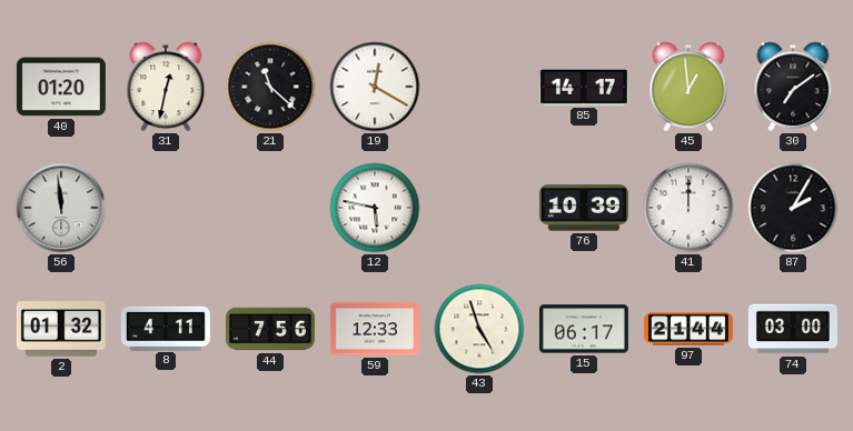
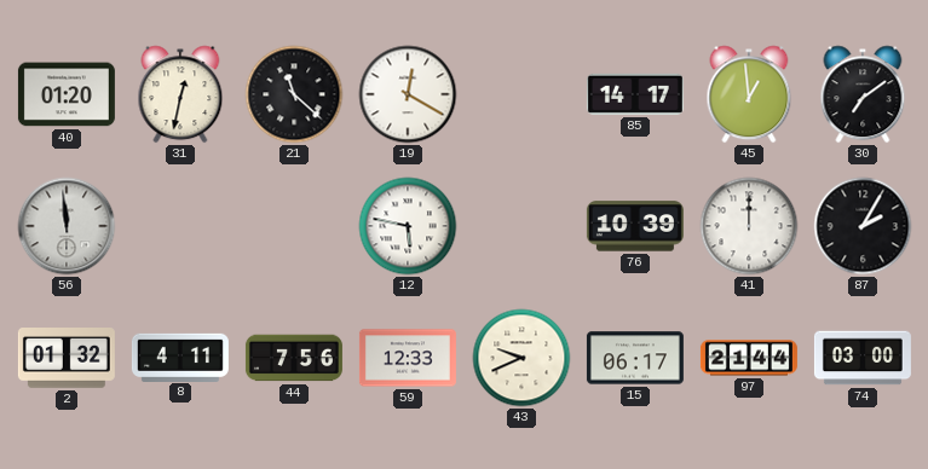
43: 4:57 -> 9:41 (521, 358)
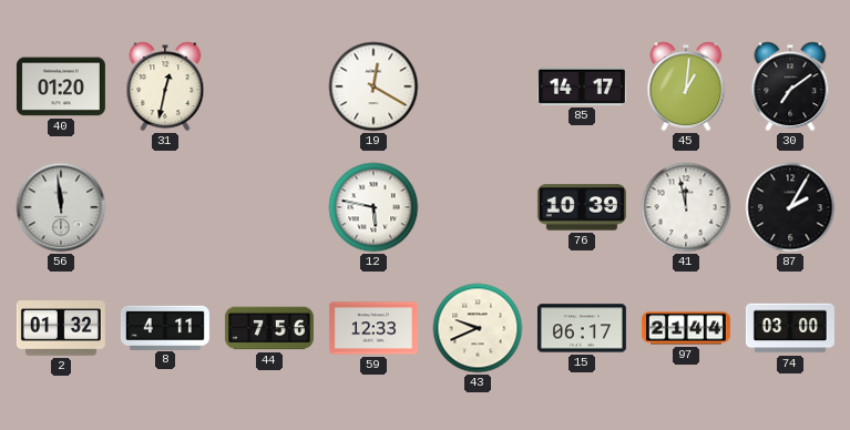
21: 11:22 -> none (294, 94)
45: 12:59 -> 1:01 (686, 86)
41: 12:00 -> 11:58 (686, 207)
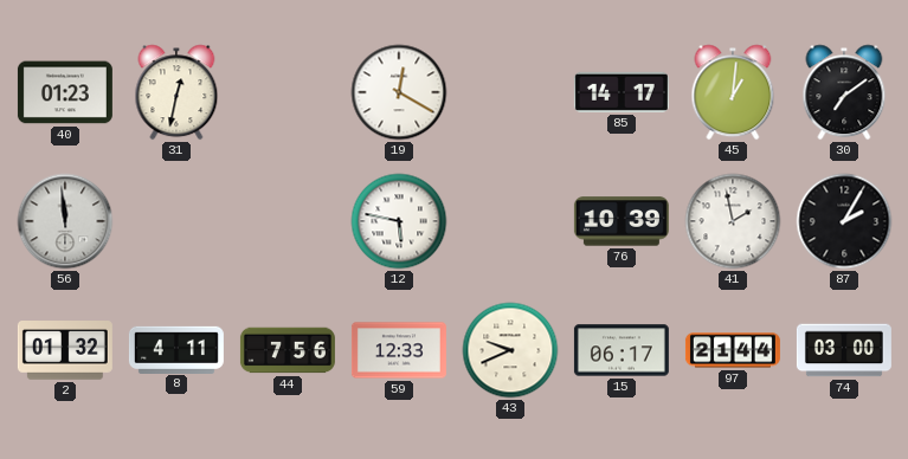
40: 01:20 -> 01:23 (65, 92)
41: 11:58 -> 1:58 (733, 221)
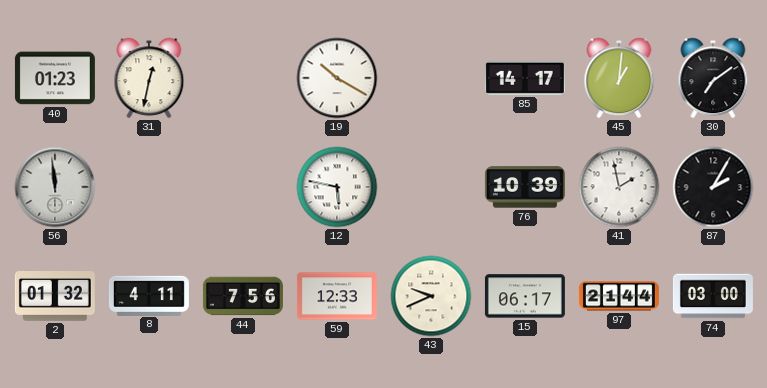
19: 12:20 -> 10:20 (337, 78)
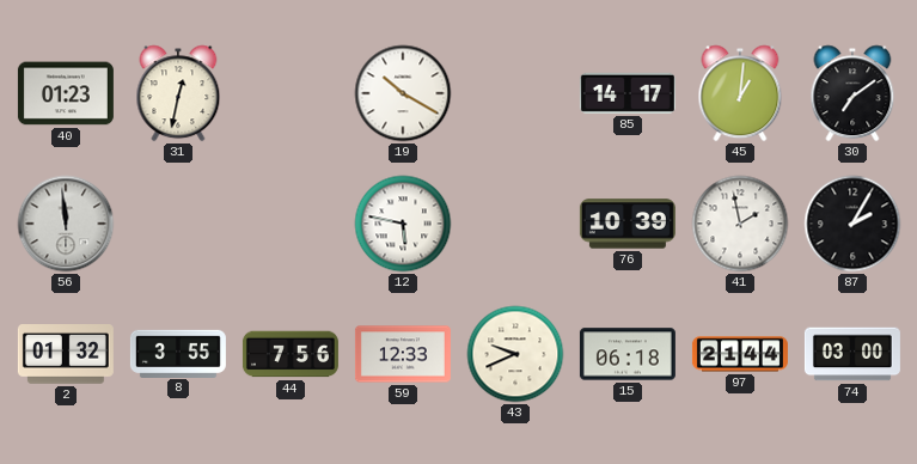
8: 4:11 -> 3:55 (178, 353)
15: 06:17 -> 06:18 (628, 354)
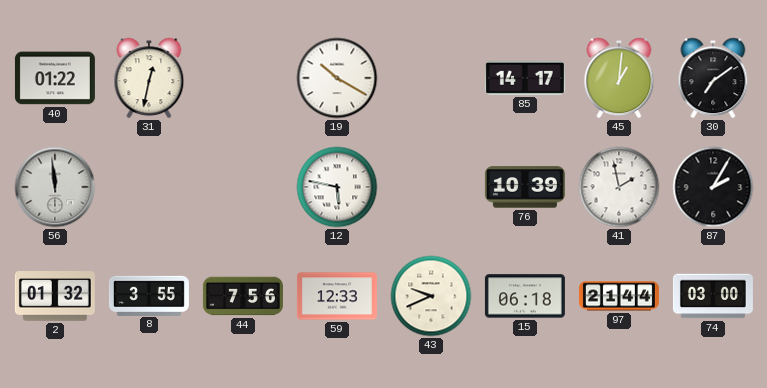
40: 01:23 -> 01:22 (55, 78)
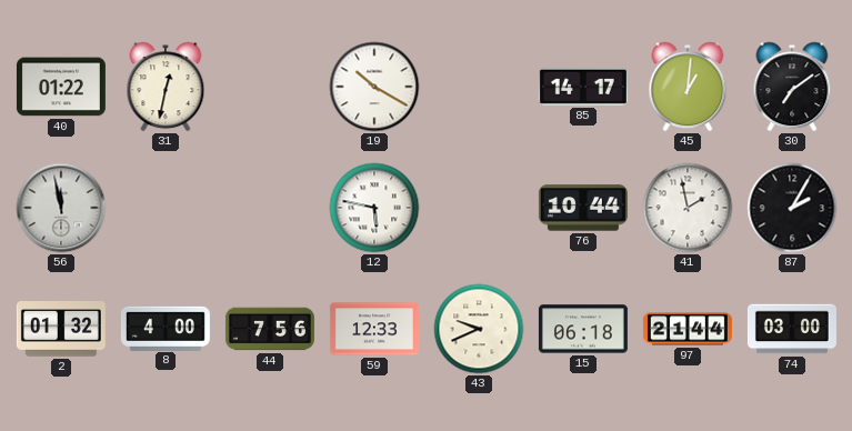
56: 11:59 -> 11:58 (61, 208)
76: 10:39 -> 10:44 (583, 208)
8: 3:55 -> 4:00 (166, 328)
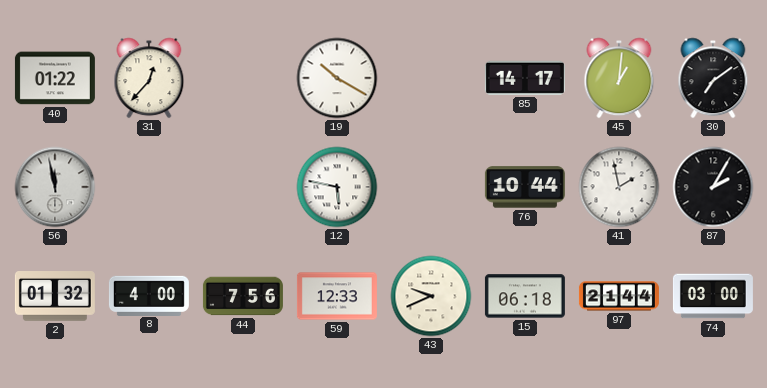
31: 12:32 -> 12:37 (149, 78)
